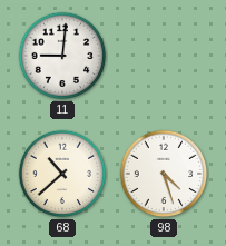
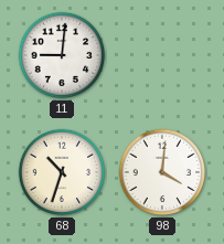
68: 10:38 -> 10:33 (62, 172)
98: 4:27 -> 4:01 (162, 172)
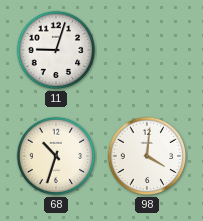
11: 9:01 -> 9:03 (56, 50)
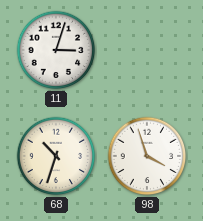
11: 9:03 -> 3:03 (56, 50)
98: 4:01 -> 3:57 (147, 156)
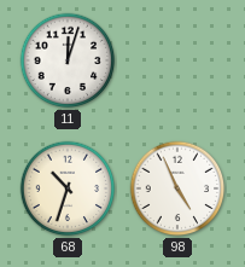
11: 3:03 -> 12:03 (68, 60)
98: 3:57 -> 4:56 (177, 188)
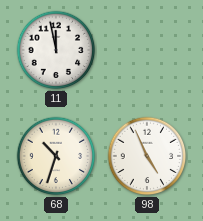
11: 12:03 -> 11:58 (56, 50)
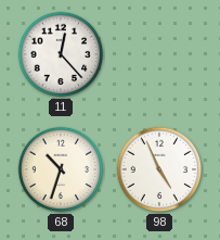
11: 11:58 -> 12:23 (61, 54)
